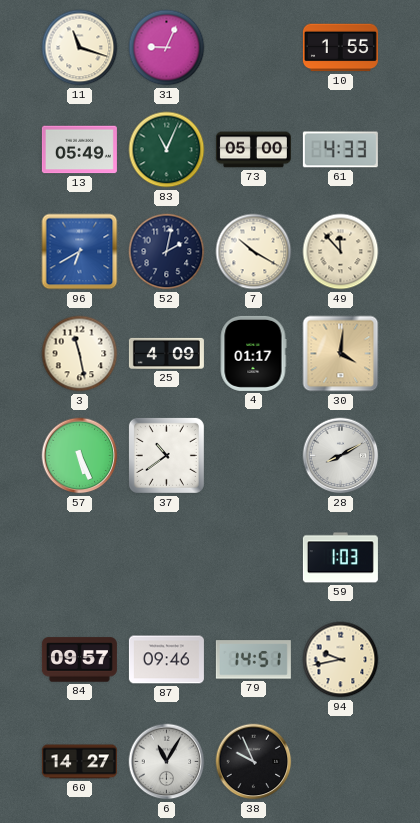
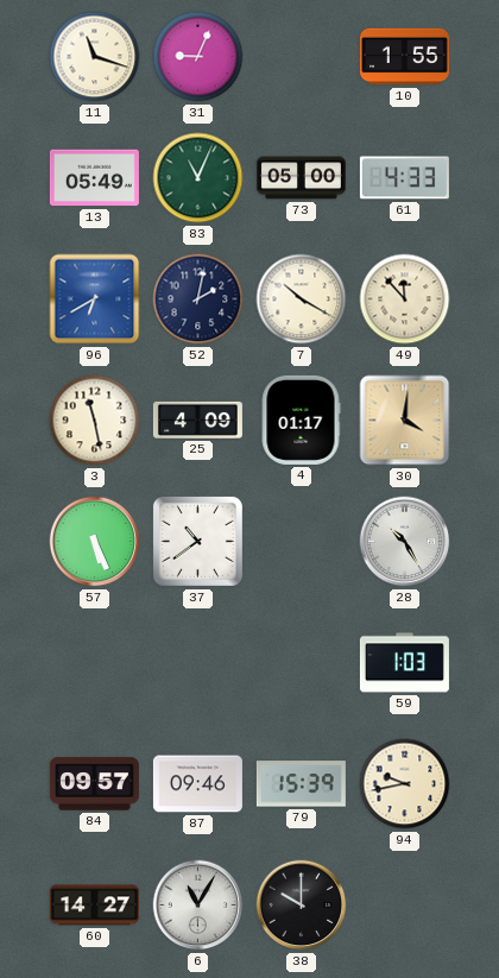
28: 8:10 -> 10:25 (405, 542)
79: 14:51 -> 15:39 (301, 784)
38: 9:56 -> 10:00 (302, 906)
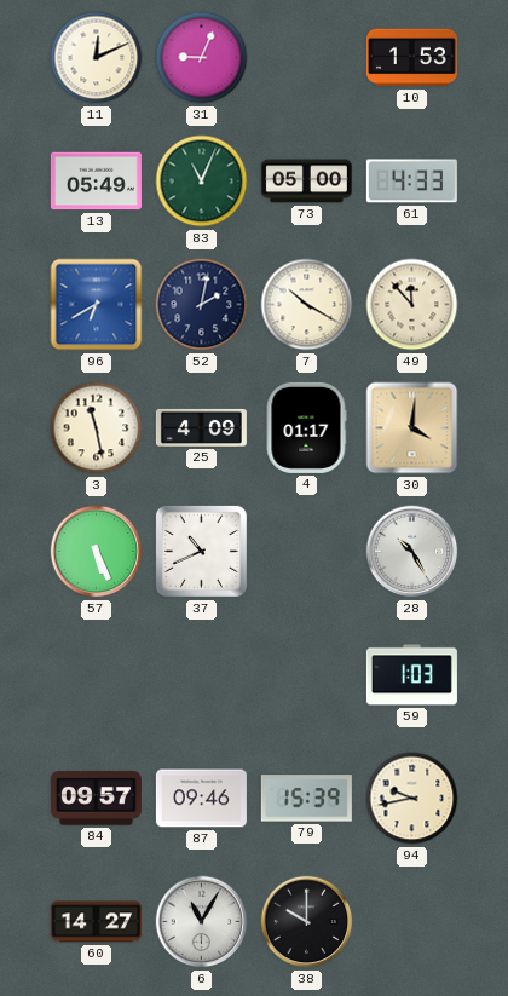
11: 11:18 -> 12:11 (97, 58)
10: 1:55 -> 1:53 (411, 58)
37: 10:39 -> 10:41 (201, 551)
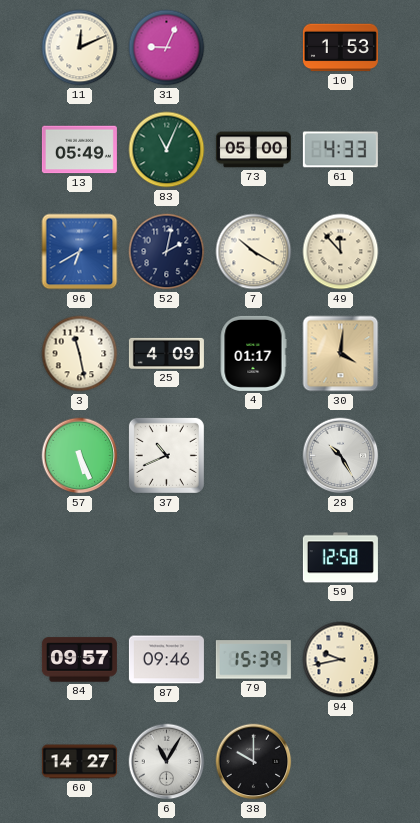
59: 1:03 -> 12:58 (340, 558)
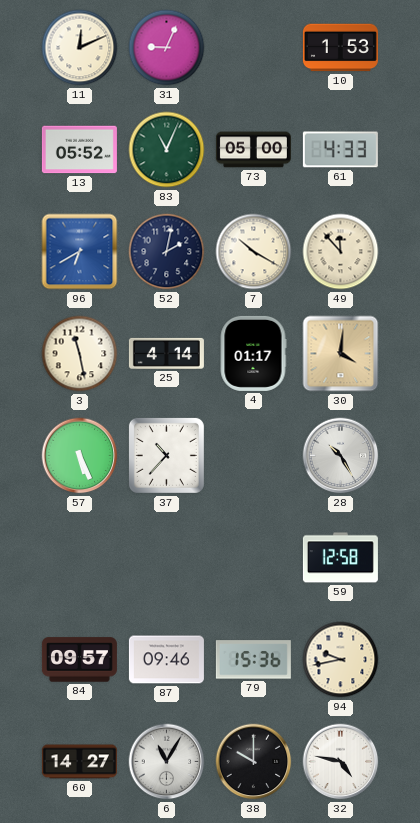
13: 05:49 -> 05:52 (79, 150)
25: 4:09 -> 4:14 (166, 353)
37: 10:41 -> 10:37 (166, 455)
79: 15:39 -> 15:36 (253, 660)
32: none -> 4:47 (341, 762)
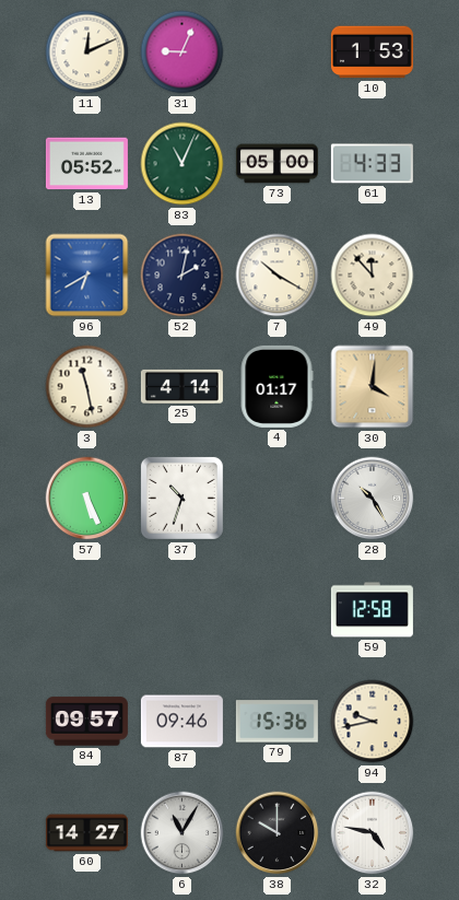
37: 10:37 -> 10:33 (181, 498)
